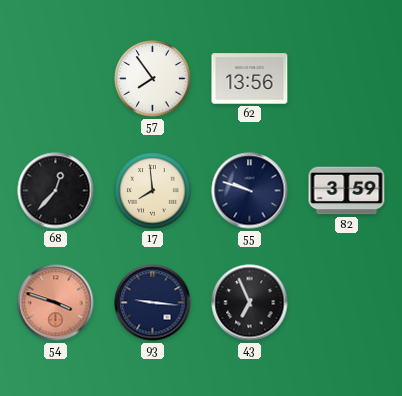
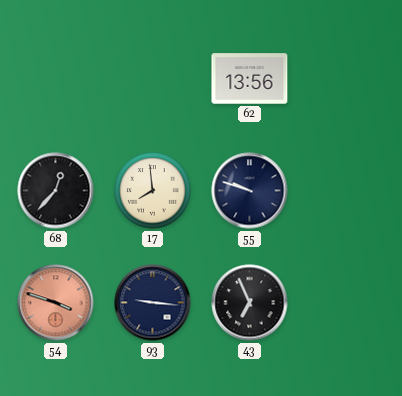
57: 7:54 -> none (153, 79)
82: 3:59 -> none (347, 191)
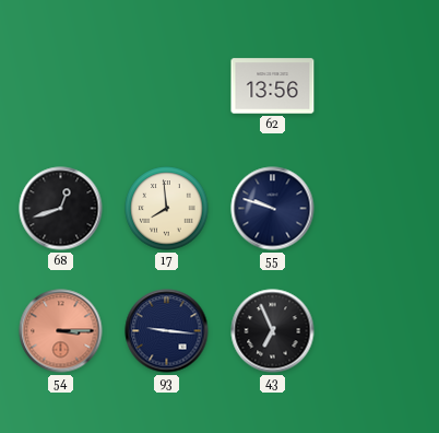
68: 12:37 -> 12:42 (61, 209)
54: 3:48 -> 3:15 (61, 331)
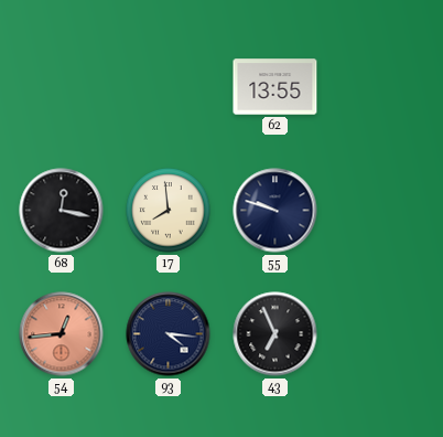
62: 13:56 -> 13:55 (275, 87)
68: 12:42 -> 12:17 (62, 211)
54: 3:15 -> 12:44 (62, 334)
93: 9:16 -> 4:16 (169, 334)
